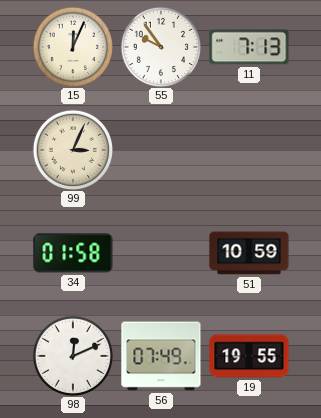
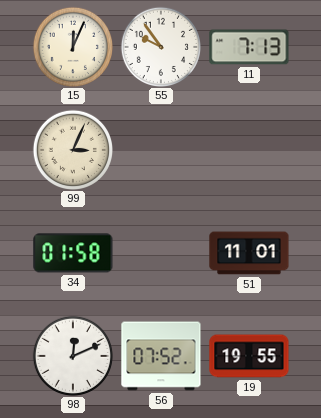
51: 10:59 -> 11:01 (249, 253)
56: 07:49 -> 07:52 (161, 356)
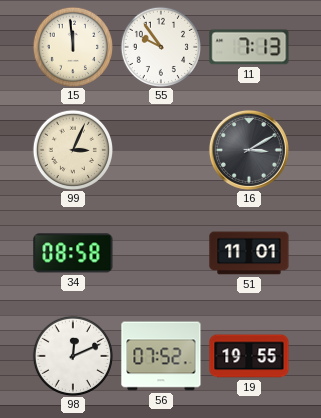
15: 12:04 -> 11:59 (72, 46)
16: none -> 3:10 (249, 150)
34: 01:58 -> 08:58 (73, 253)
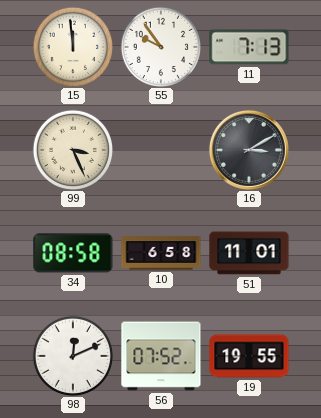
99: 3:04 -> 3:26 (72, 149)
10: none -> 6:58 (161, 253)
